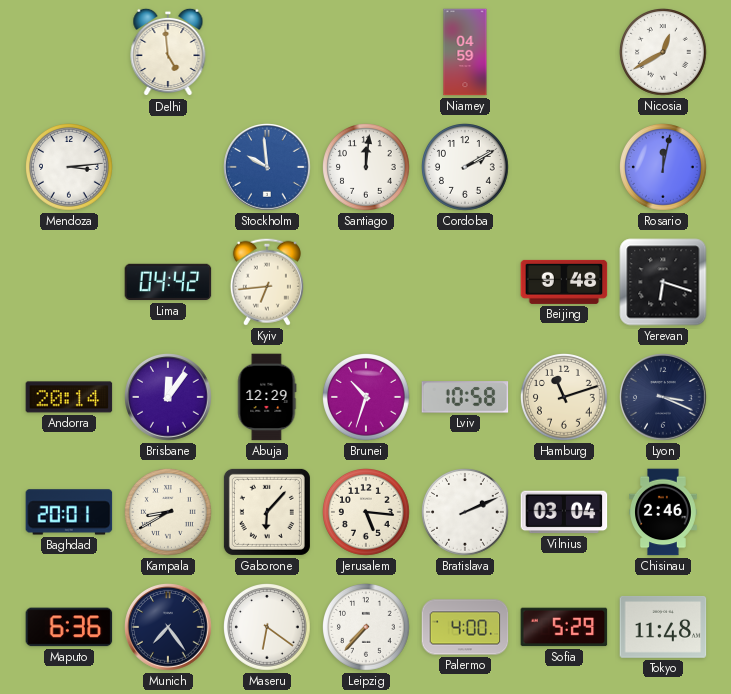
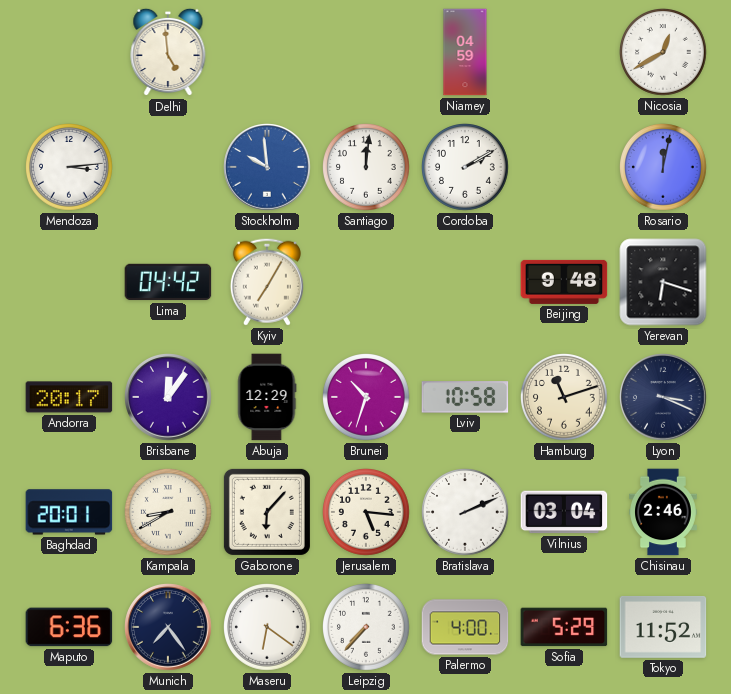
Kyiv: 6:44 -> 7:05 (267, 282)
Andorra: 20:14 -> 20:17 (69, 397)
Tokyo: 11:48 -> 11:52 (663, 627)
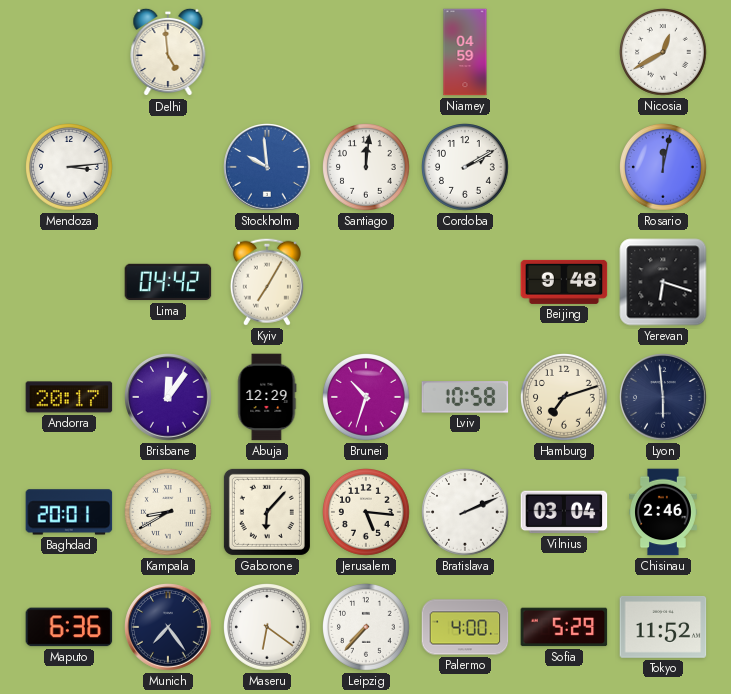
Hamburg: 11:12 -> 7:12 (565, 398)
Lyon: 3:19 -> 5:59 (663, 397)
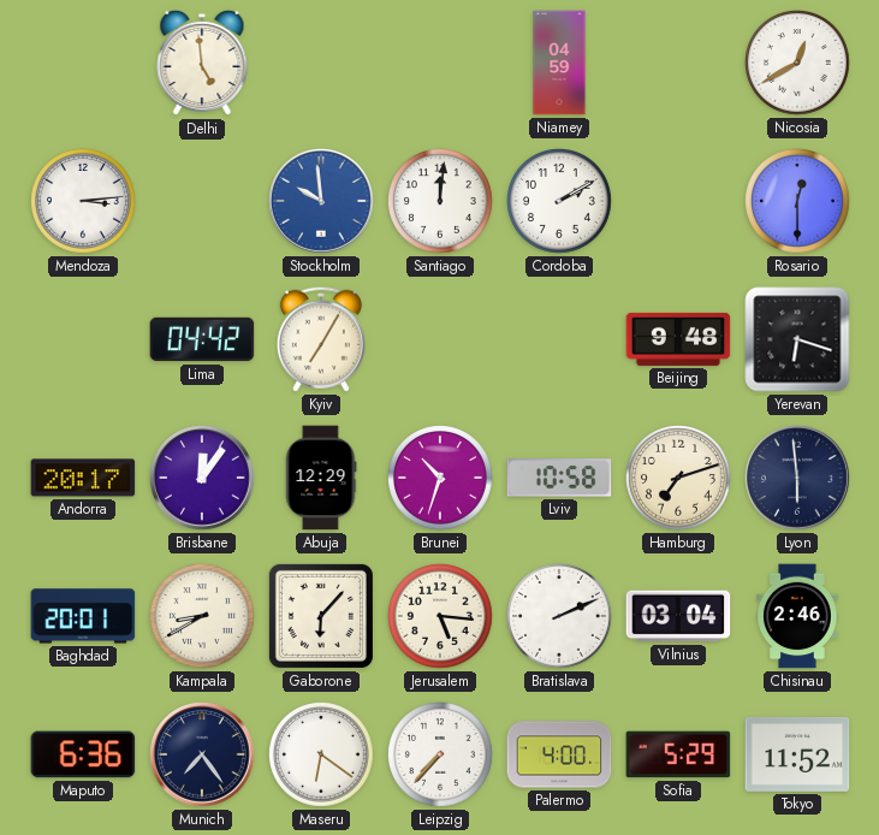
Rosario: 12:02 -> 12:30 (798, 202)
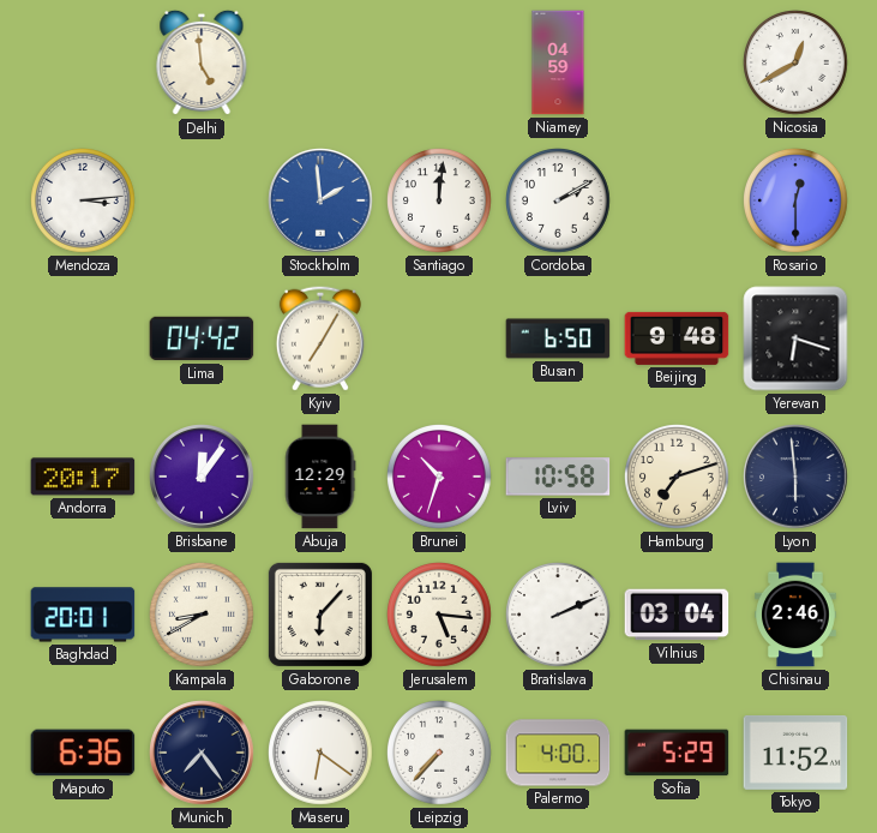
Stockholm: 9:59 -> 1:59 (320, 200)
Busan: none -> 6:50 (558, 338)
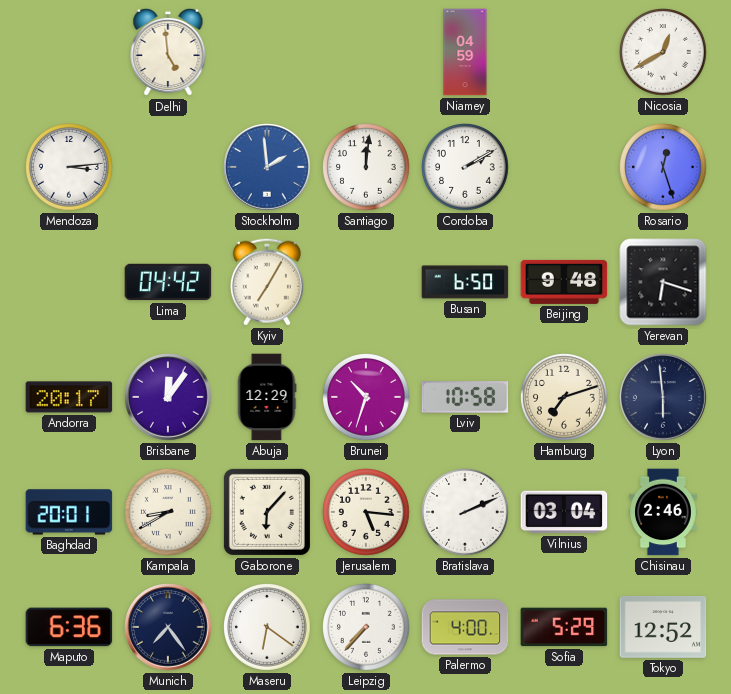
Rosario: 12:30 -> 12:27 (664, 168)
Tokyo: 11:52 -> 12:52 (663, 627)
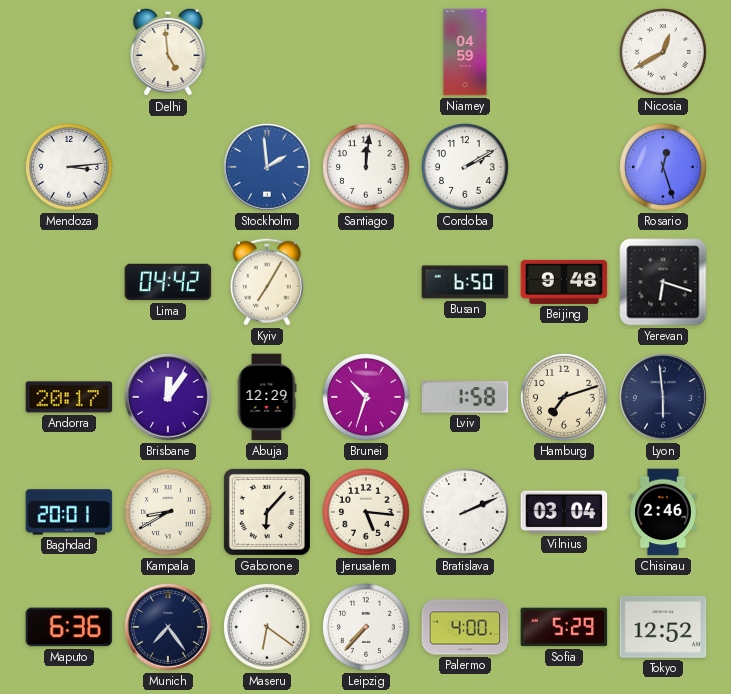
Lviv: 10:58 -> 1:58 (465, 397)
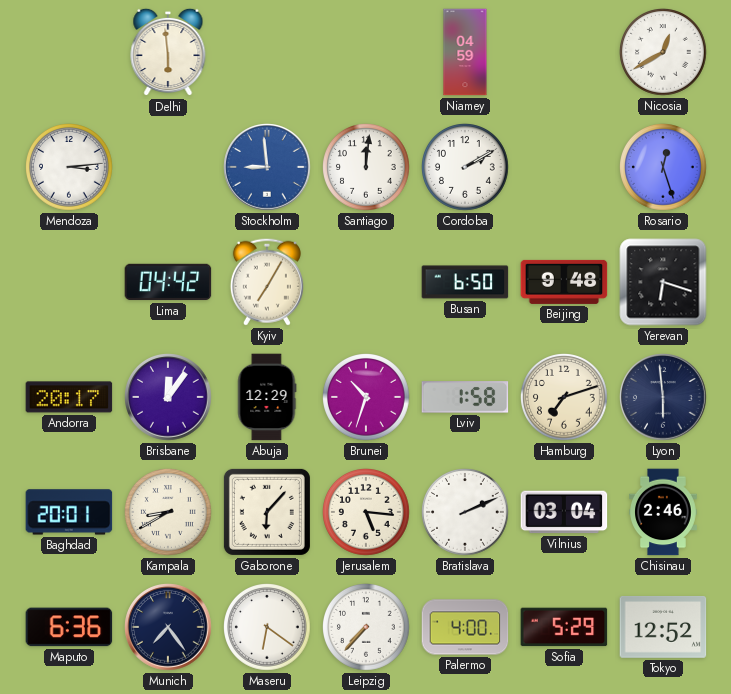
Delhi: 4:59 -> 5:59 (168, 52)
Stockholm: 1:59 -> 8:59 (267, 167)
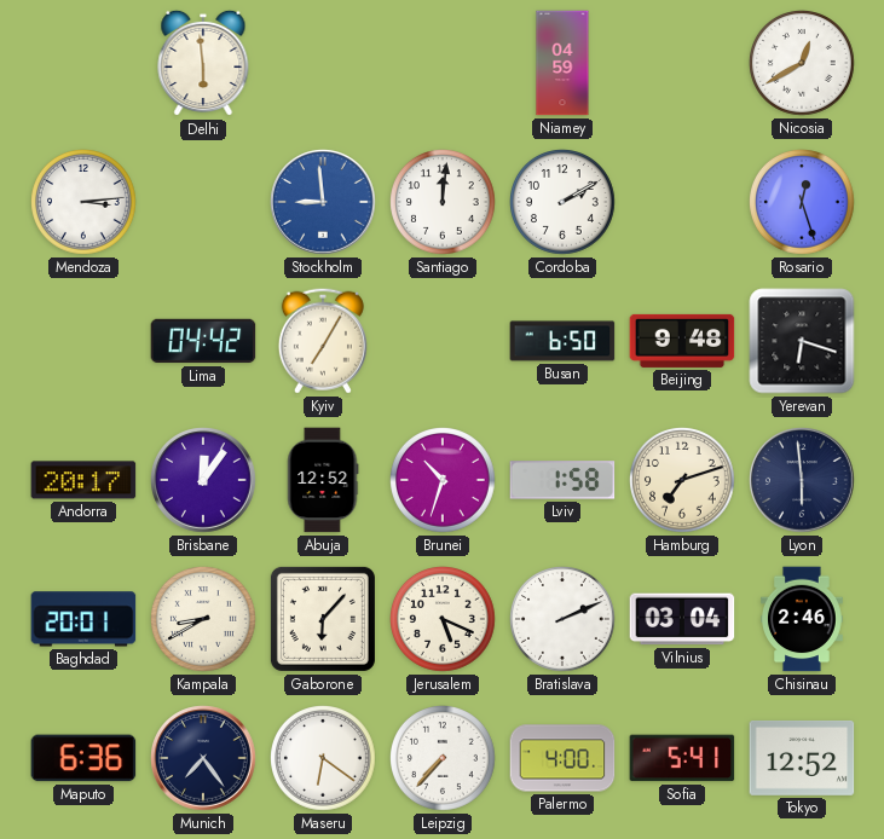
Abuja: 12:29 -> 12:52 (323, 480)
Jerusalem: 5:16 -> 5:19 (444, 620)
Sofia: 5:29 -> 5:41 (682, 758)
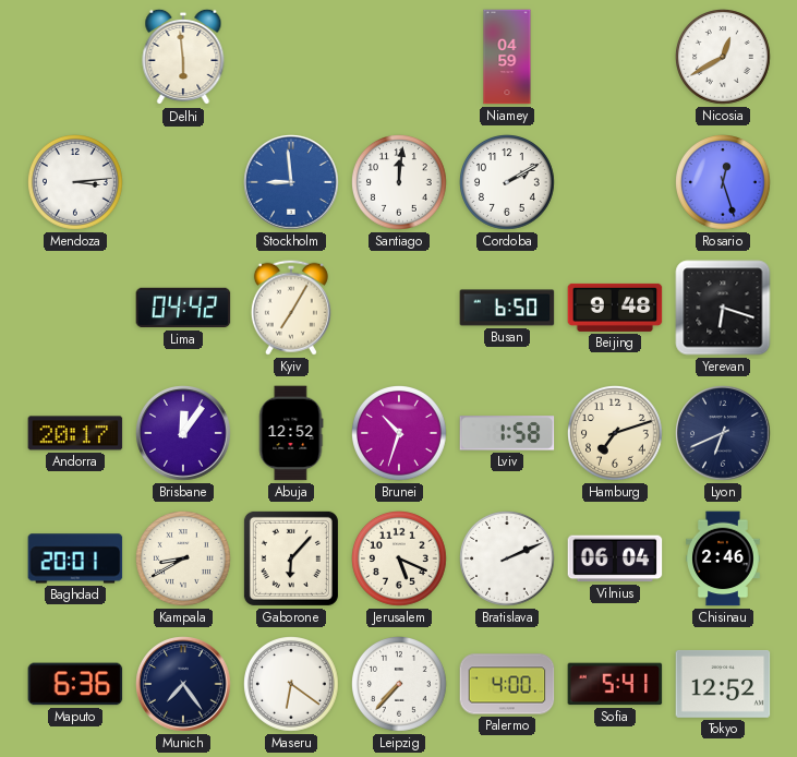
Lyon: 5:59 -> 6:41 (723, 433)
Vilnius: 03:04 -> 06:04 (615, 558)
